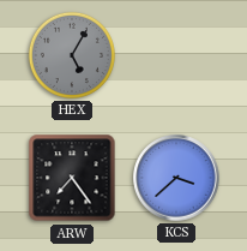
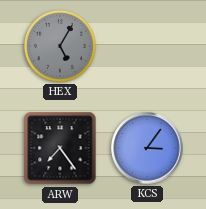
KCS: 3:38 -> 3:06 (147, 148)
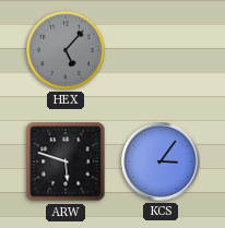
HEX: 5:05 -> 5:07 (66, 50)
ARW: 7:24 -> 5:48 (66, 161)
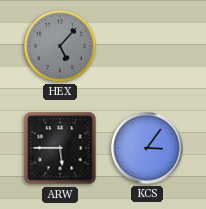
ARW: 5:48 -> 5:45 (60, 148)
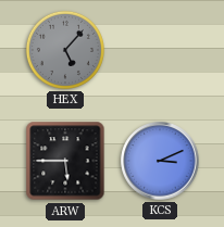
KCS: 3:06 -> 3:11 (160, 161)
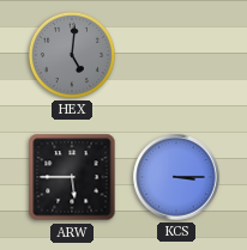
HEX: 5:07 -> 5:01 (72, 55)
KCS: 3:11 -> 3:15 (176, 177)
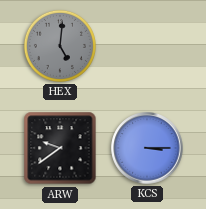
ARW: 5:45 -> 9:39 (60, 148)
